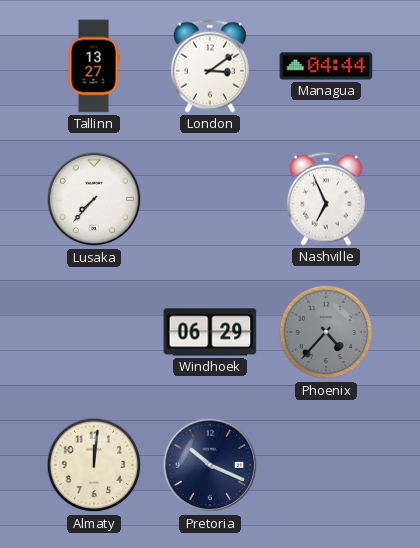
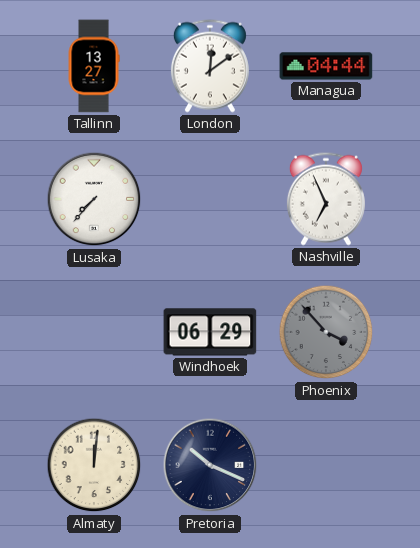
London: 3:09 -> 12:09 (210, 66)
Phoenix: 4:37 -> 3:53 (326, 332)
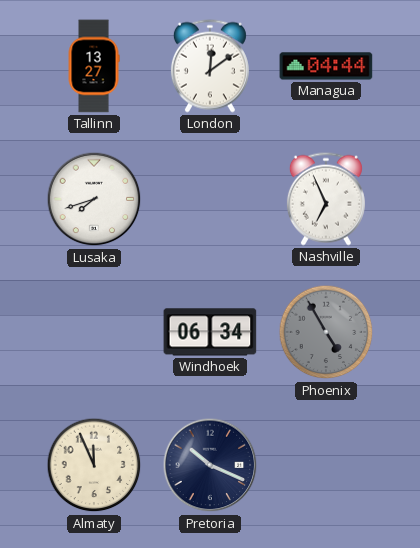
Lusaka: 7:37 -> 7:42 (94, 199)
Windhoek: 06:29 -> 06:34 (210, 332)
Phoenix: 3:53 -> 4:55 (326, 332)
Almaty: 12:01 -> 11:56 (94, 465)
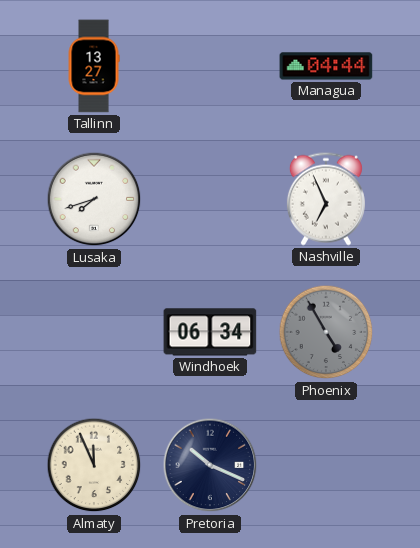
London: 12:09 -> none (210, 66)
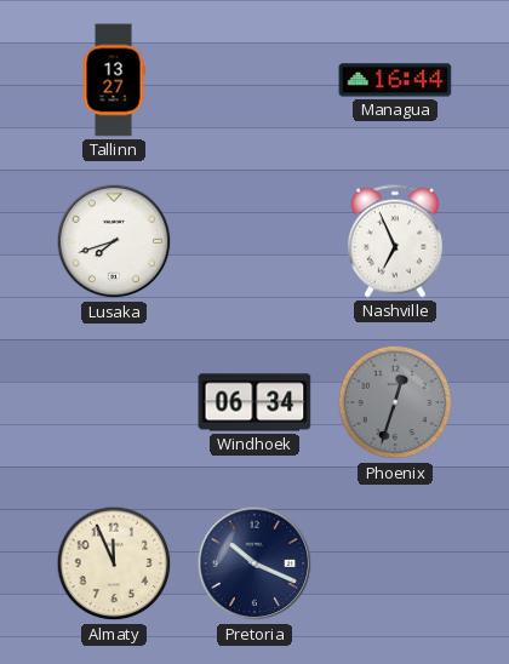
Managua: 04:44 -> 16:44 (395, 80)
Phoenix: 4:55 -> 12:33 (395, 402)
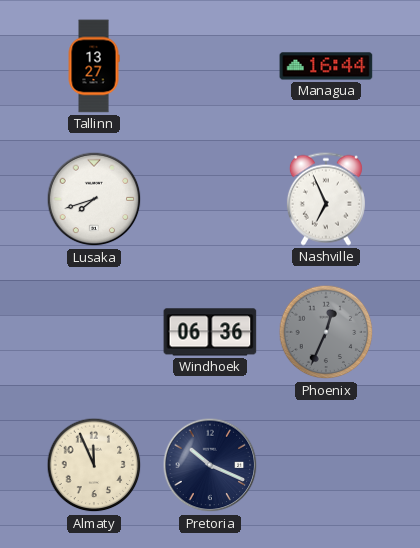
Windhoek: 06:34 -> 06:36 (210, 332)
Phoenix: 12:33 -> 12:34 (326, 332)
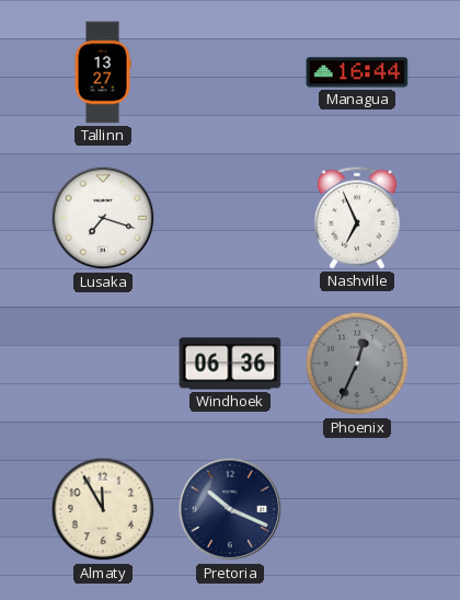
Lusaka: 7:42 -> 7:18 (103, 218)
Almaty: 11:56 -> 11:55 (103, 509)
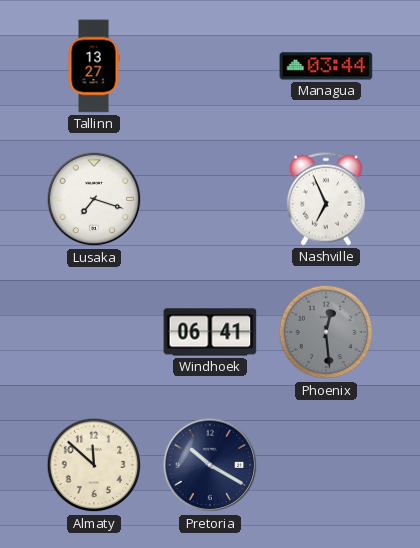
Managua: 16:44 -> 03:44 (326, 66)
Windhoek: 06:36 -> 06:41 (210, 332)
Phoenix: 12:34 -> 12:29 (326, 332)
Almaty: 11:55 -> 11:52 (94, 465)
Pretoria: 10:19 -> 10:20 (210, 465)
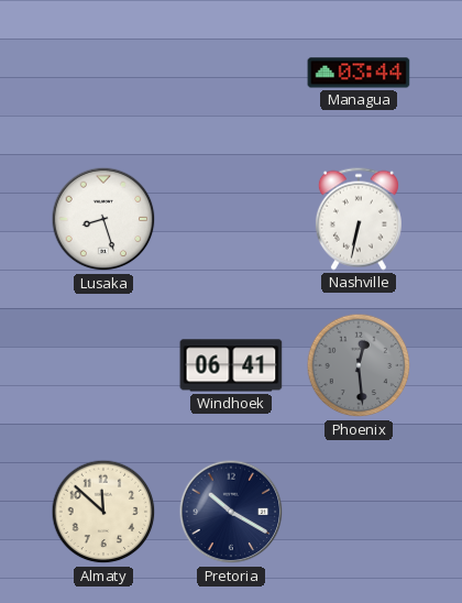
Tallinn: 13:27 -> none (94, 66)
Lusaka: 7:18 -> 8:27 (103, 219)
Nashville: 6:56 -> 6:32 (359, 219)
